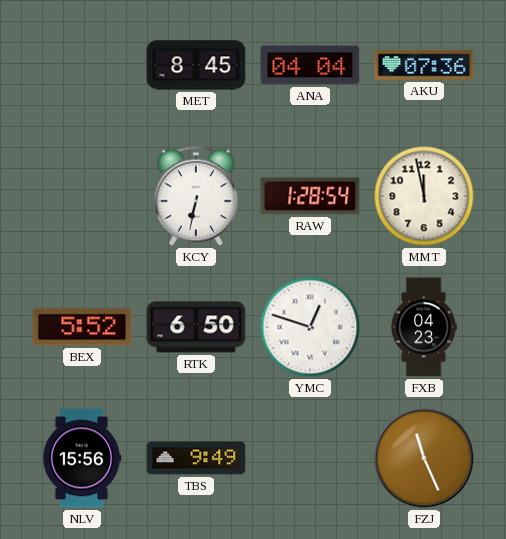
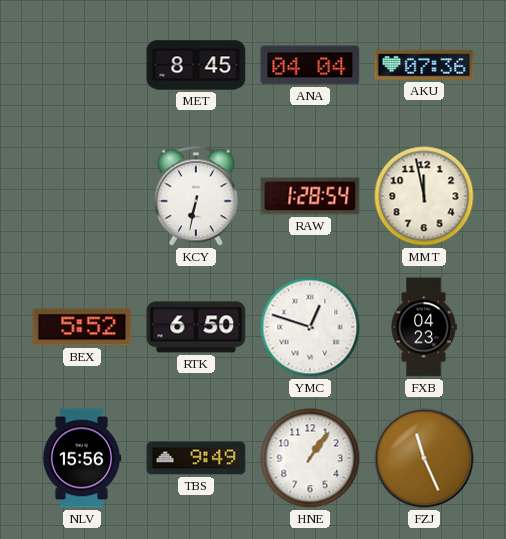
HNE: none -> 1:06 (310, 458)
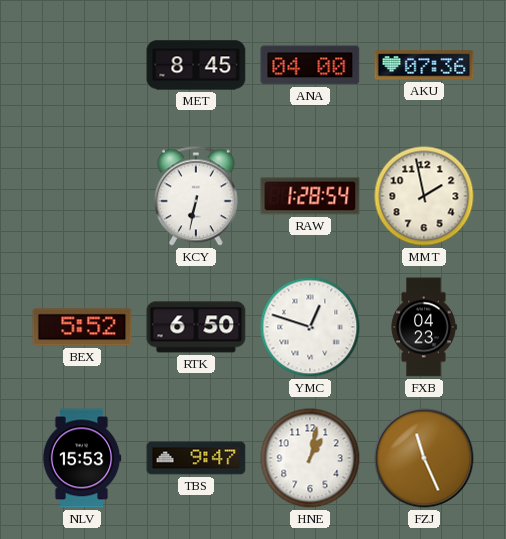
ANA: 04:04 -> 04:00 (310, 65)
MMT: 11:58 -> 1:58 (424, 196)
NLV: 15:56 -> 15:53 (82, 458)
TBS: 9:49 -> 9:47 (196, 458)
HNE: 1:06 -> 1:02 (310, 458)
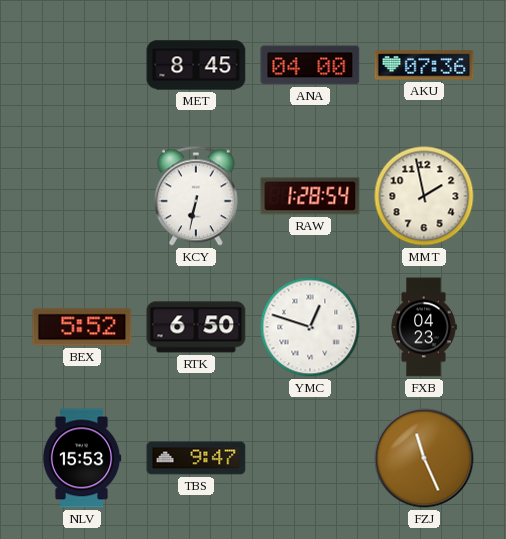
HNE: 1:02 -> none (310, 458)
